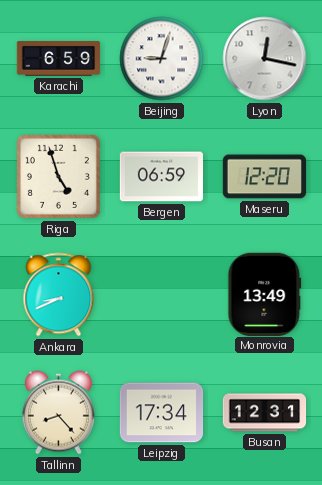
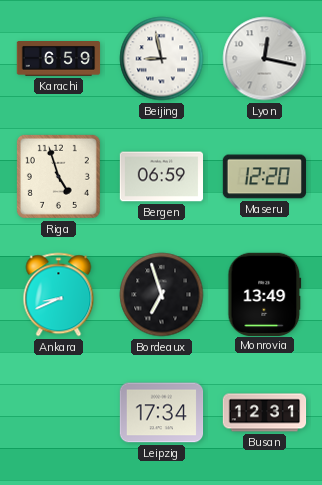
Beijing: 9:03 -> 8:58 (162, 59)
Bordeaux: none -> 6:57 (162, 295)
Tallinn: 8:23 -> none (58, 413)
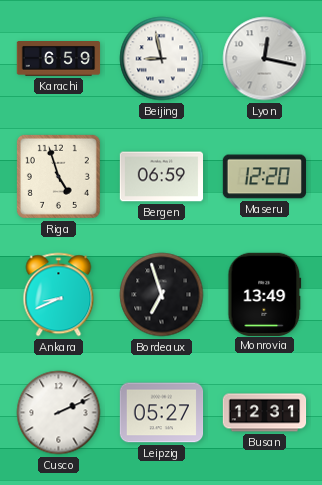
Cusco: none -> 2:11 (59, 413)
Leipzig: 17:34 -> 05:27 (162, 413)
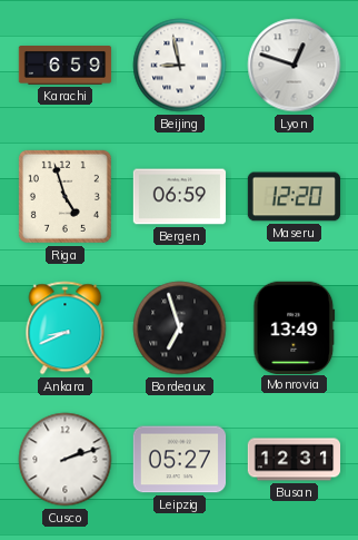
Lyon: 12:17 -> 12:48 (295, 66)
Cusco: 2:11 -> 2:12 (66, 460)
